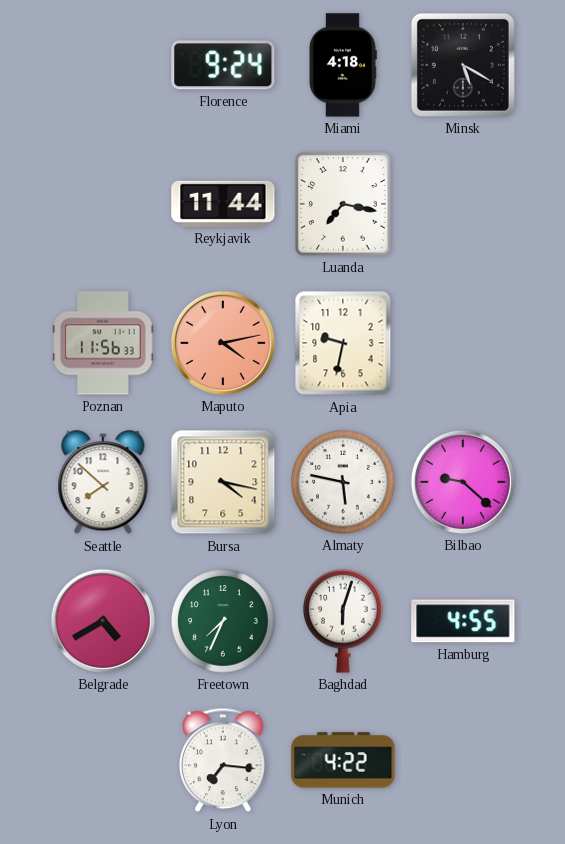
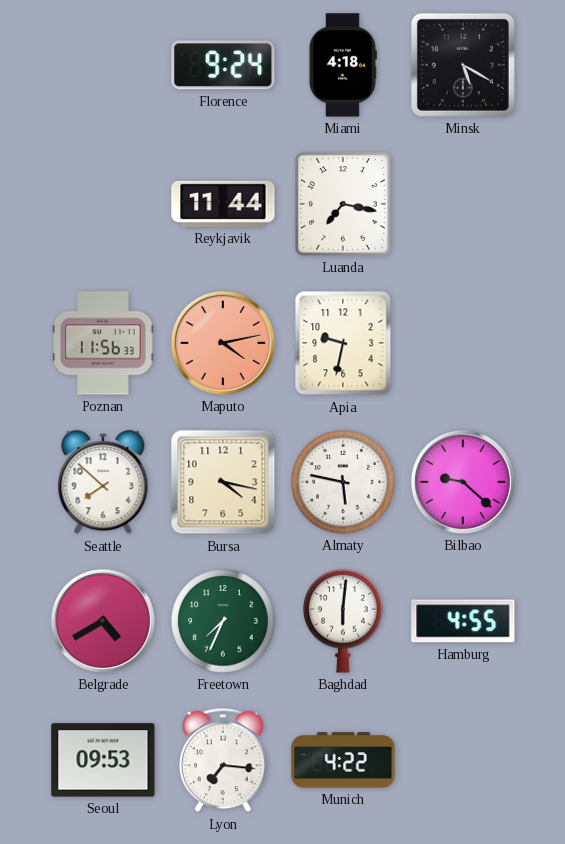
Baghdad: 6:03 -> 6:01 (344, 621)
Seoul: none -> 09:53 (103, 760)
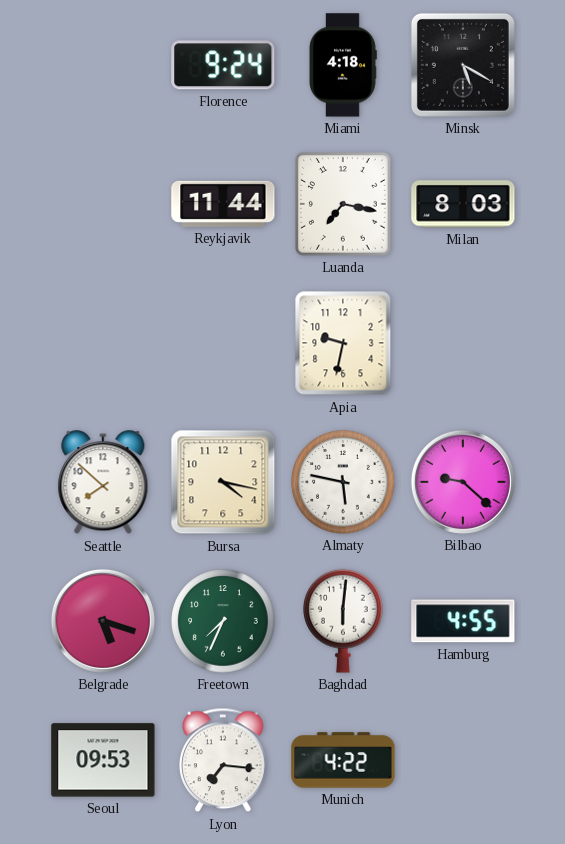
Milan: none -> 8:03 (463, 204)
Poznan: 11:56 -> none (103, 343)
Maputo: 4:13 -> none (223, 343)
Belgrade: 4:40 -> 5:18 (103, 621)
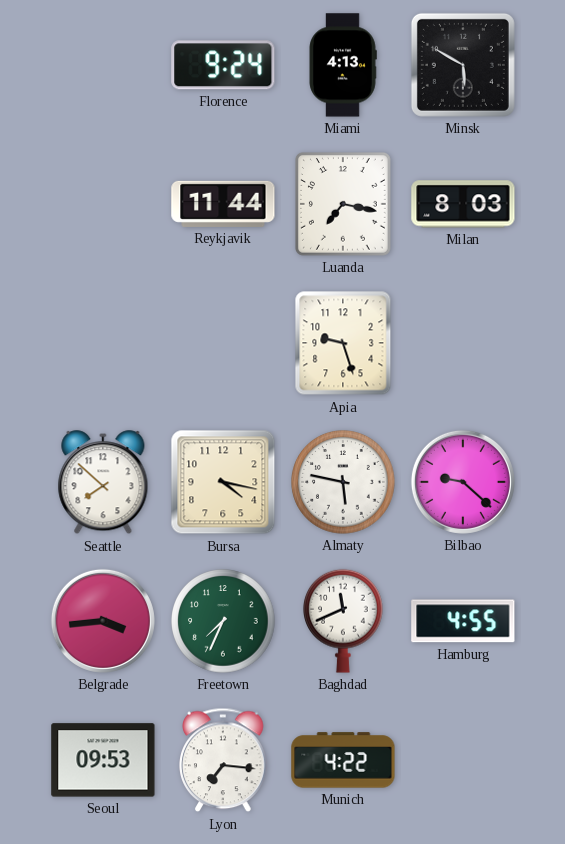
Miami: 4:18 -> 4:13 (343, 65)
Minsk: 5:20 -> 5:50 (463, 65)
Apia: 9:32 -> 9:27 (343, 343)
Belgrade: 5:18 -> 3:44 (103, 621)
Baghdad: 6:01 -> 11:41 (344, 621)
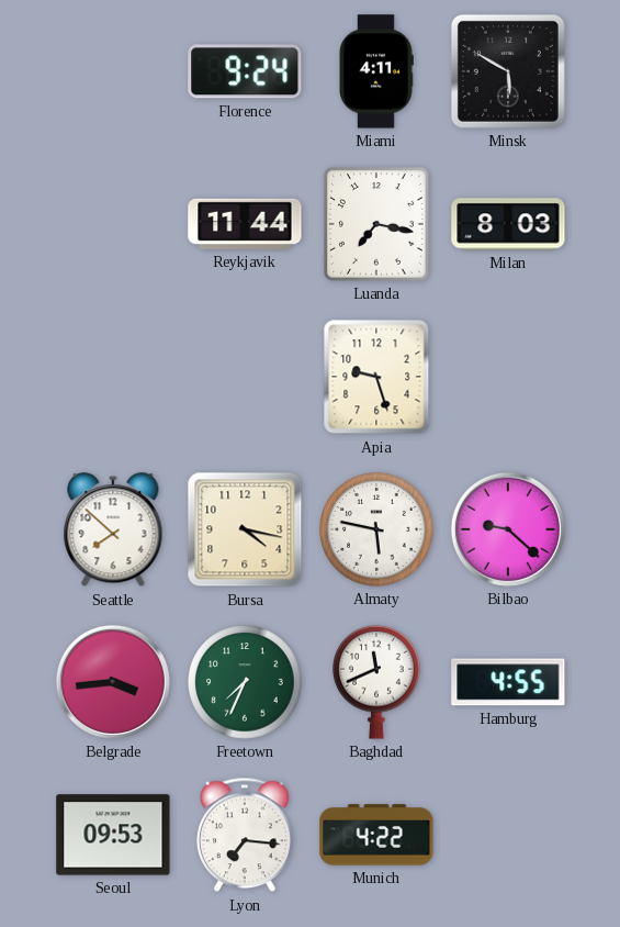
Miami: 4:13 -> 4:11 (376, 71)
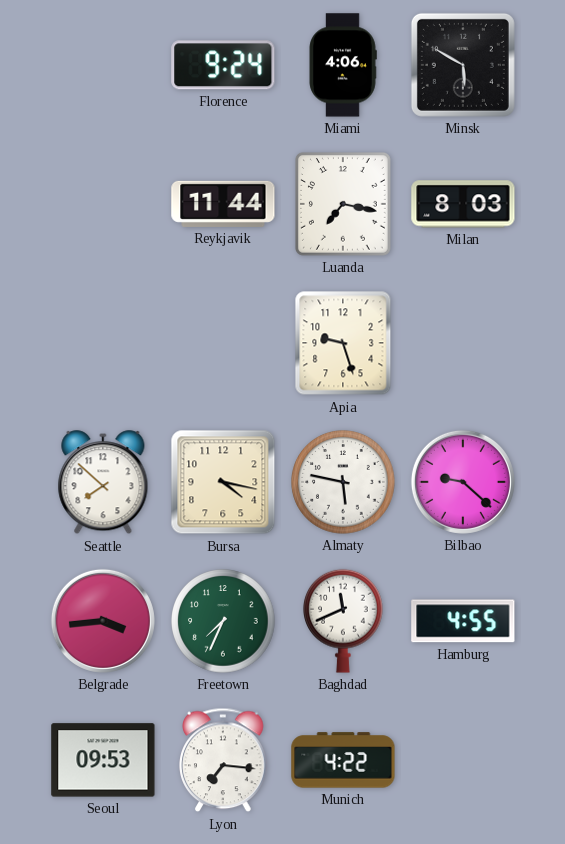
Miami: 4:11 -> 4:06 (343, 65)
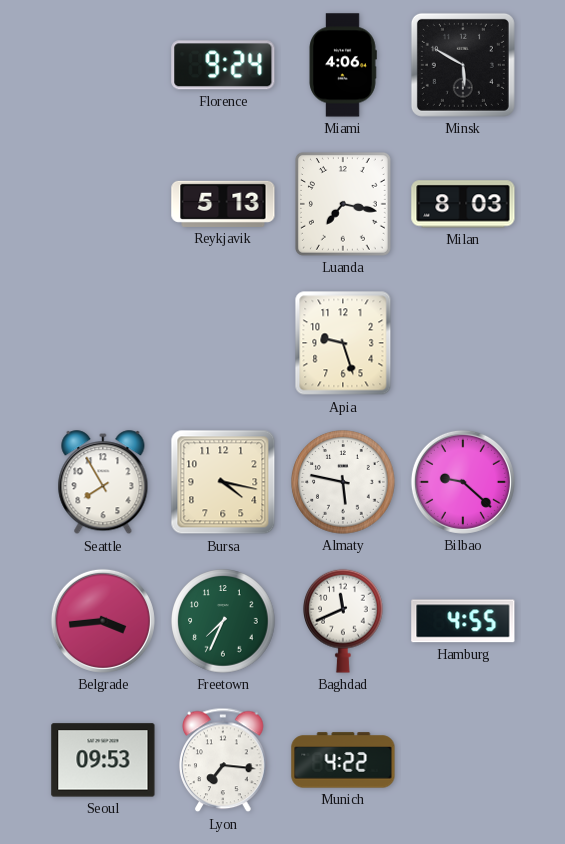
Reykjavik: 11:44 -> 5:13 (223, 204)
Seattle: 7:52 -> 7:55 (103, 483)
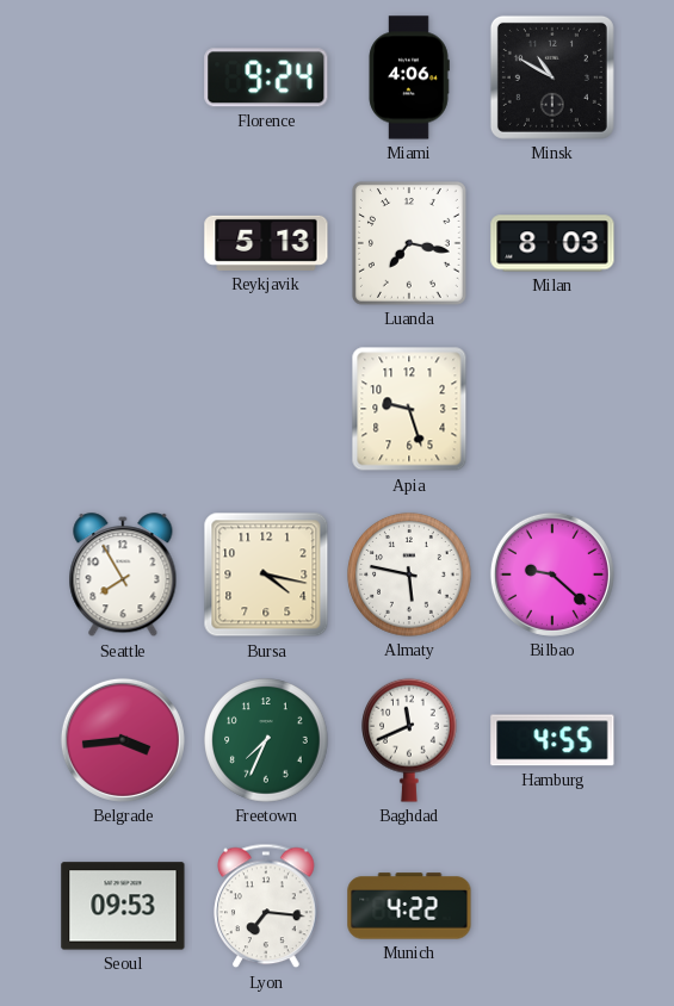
Minsk: 5:50 -> 10:50 (552, 77)
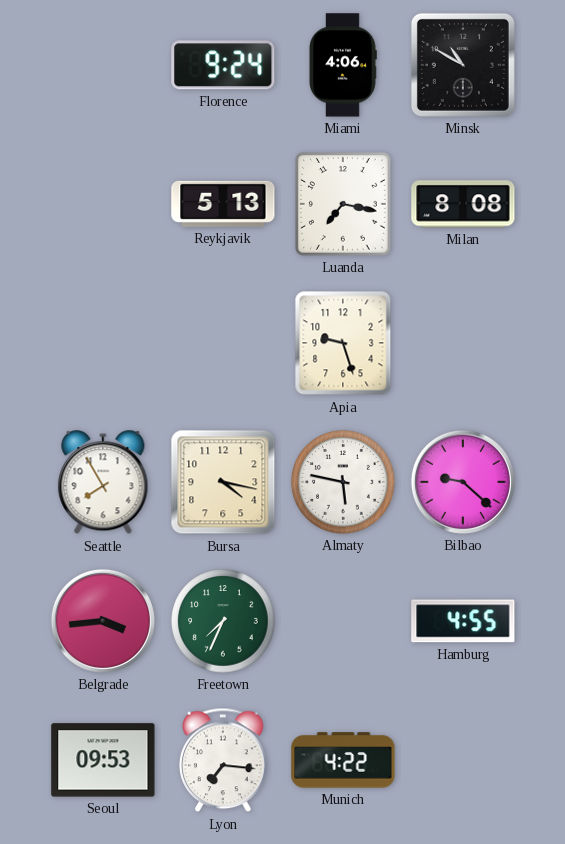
Milan: 8:03 -> 8:08 (463, 204)
Baghdad: 11:41 -> none (410, 740)
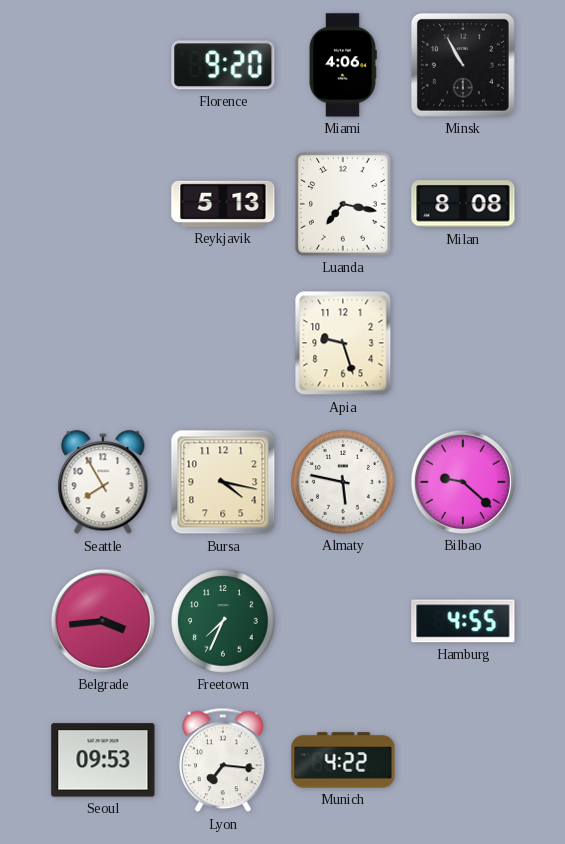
Florence: 9:24 -> 9:20 (223, 65)
Minsk: 10:50 -> 10:55 (463, 65)
